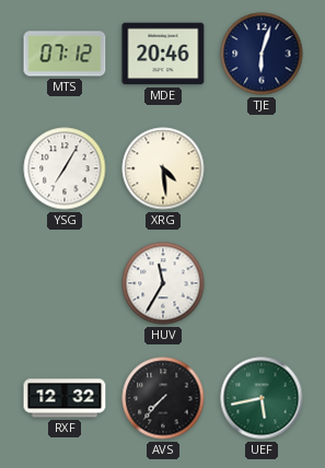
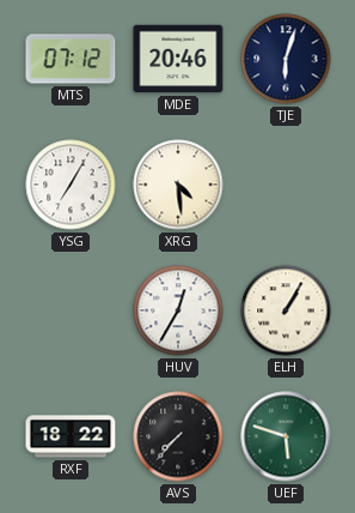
HUV: 11:35 -> 12:35 (178, 310)
ELH: none -> 1:05 (286, 310)
RXF: 12:32 -> 18:22 (71, 436)
UEF: 5:43 -> 5:48 (286, 436)
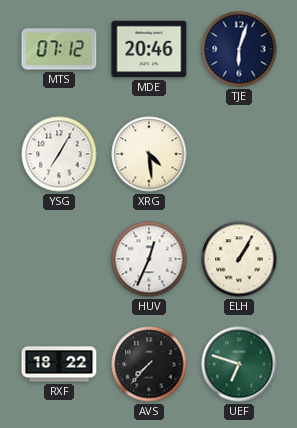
HUV: 12:35 -> 12:34 (149, 259)
UEF: 5:48 -> 6:48 (239, 364)
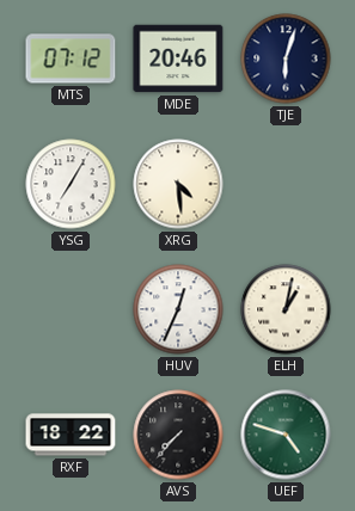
ELH: 1:05 -> 1:02 (286, 309)
UEF: 6:48 -> 4:48 (286, 435)
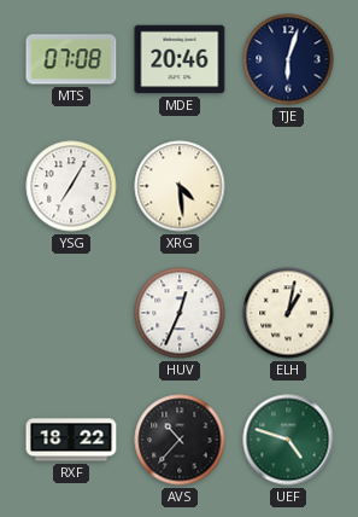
MTS: 07:12 -> 07:08 (71, 59)
AVS: 7:37 -> 10:37 (180, 440)
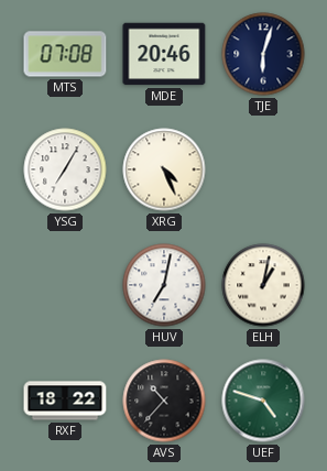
XRG: 4:29 -> 4:26 (164, 169)
HUV: 12:34 -> 7:02 (164, 285)
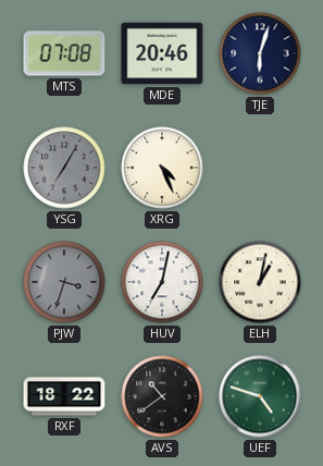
YSG dial: white -> grey (64, 168)
PJW: none -> 3:33 (64, 282)
AVS: 10:37 -> 10:39 (162, 396)
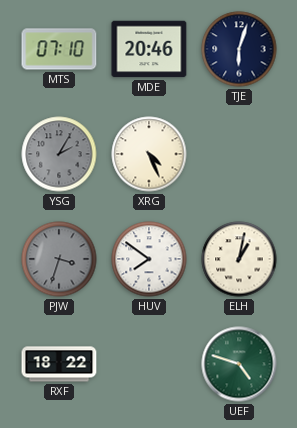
MTS: 07:08 -> 07:10 (59, 49)
YSG: 7:05 -> 2:05 (59, 154)
HUV: 7:02 -> 7:51 (149, 259)
AVS: 10:39 -> none (162, 396)
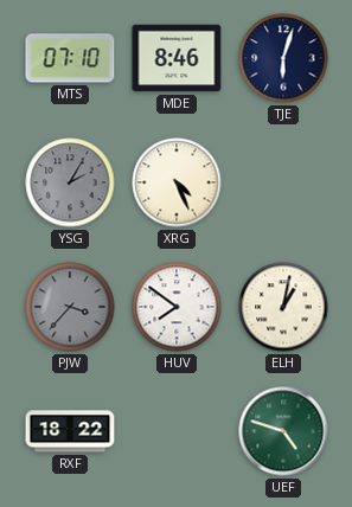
MDE: 20:46 -> 8:46 (177, 58)
PJW: 3:33 -> 3:37 (70, 307)
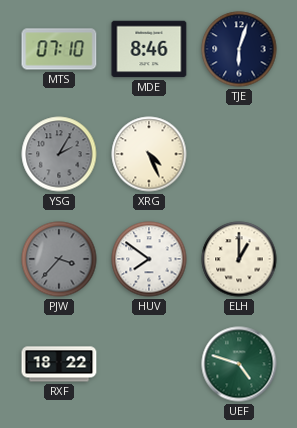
ELH: 1:02 -> 1:00 (239, 259)
